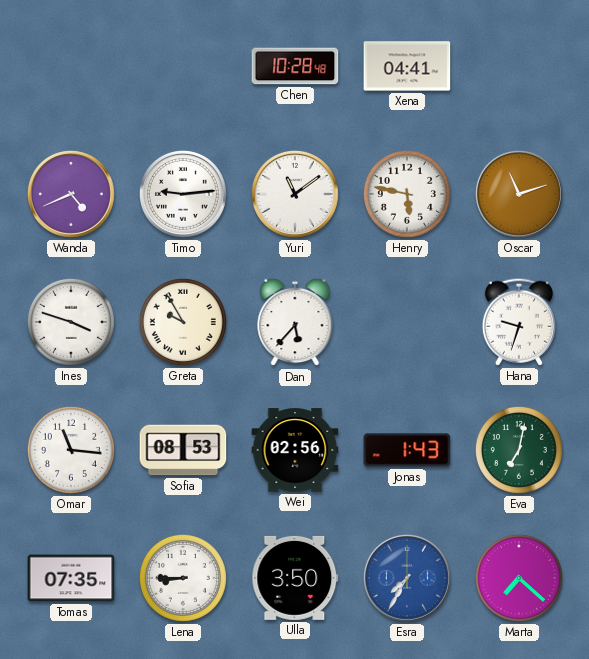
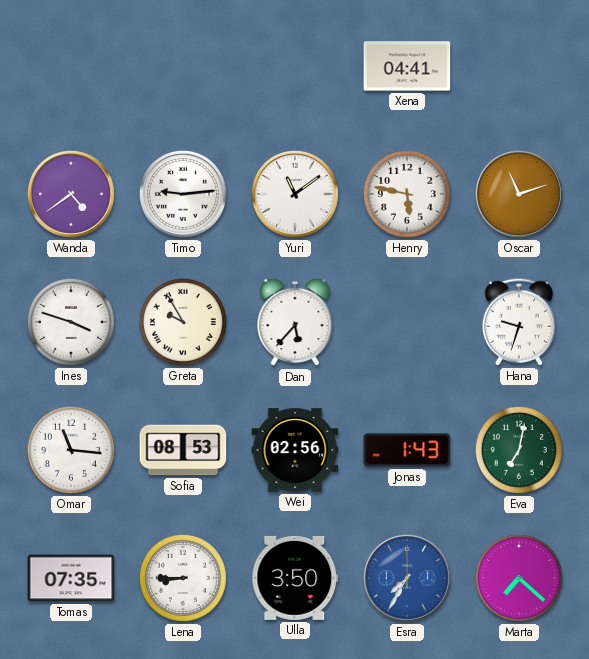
Chen: 10:28 -> none (295, 66)
Wanda: 4:41 -> 4:39 (71, 194)
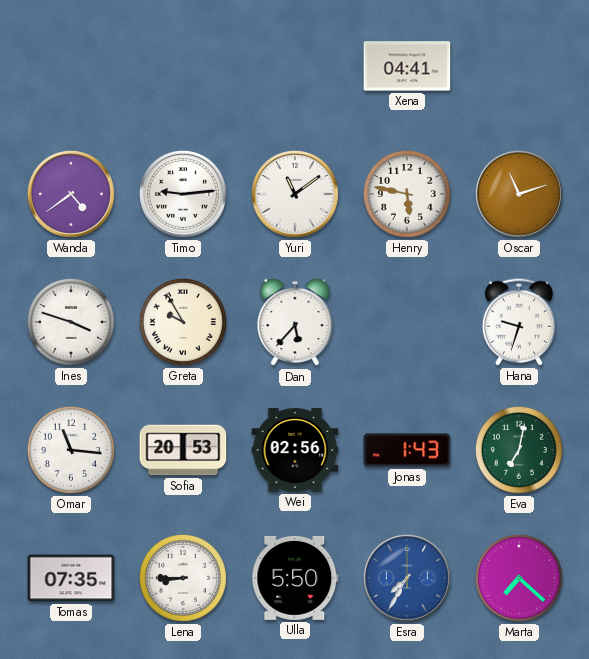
Sofia: 08:53 -> 20:53 (183, 450)
Ulla: 3:50 -> 5:50 (295, 578)
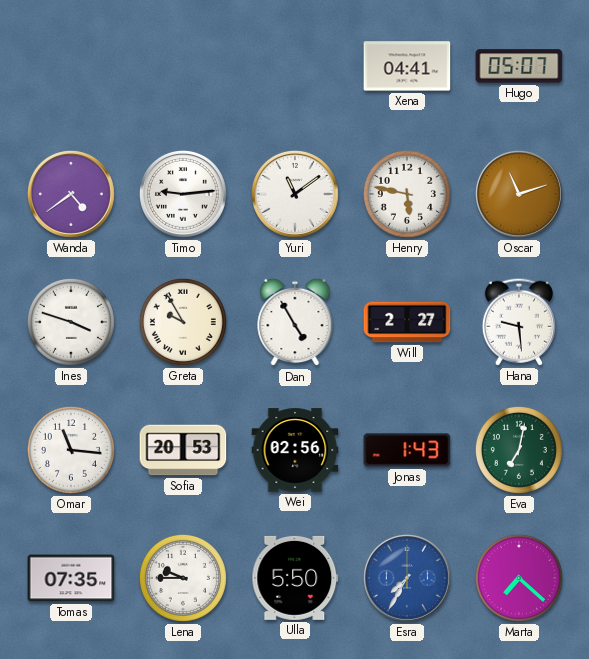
Hugo: none -> 05:07 (519, 66)
Dan: 5:37 -> 4:55 (295, 322)
Will: none -> 2:27 (407, 322)
Hana: 9:33 -> 9:29 (519, 322)
Lena: 8:45 -> 9:45 (183, 578)
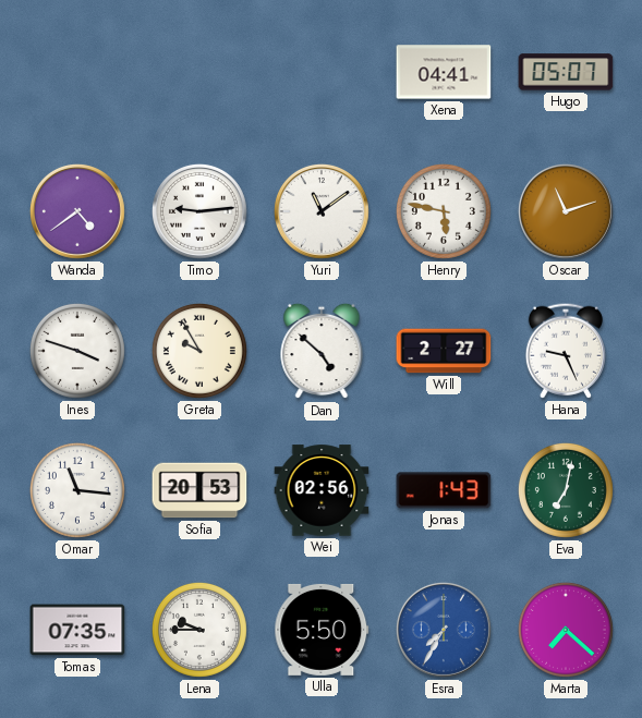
Dan: 4:55 -> 4:52 (322, 351)
Hana: 9:29 -> 9:26 (566, 351)
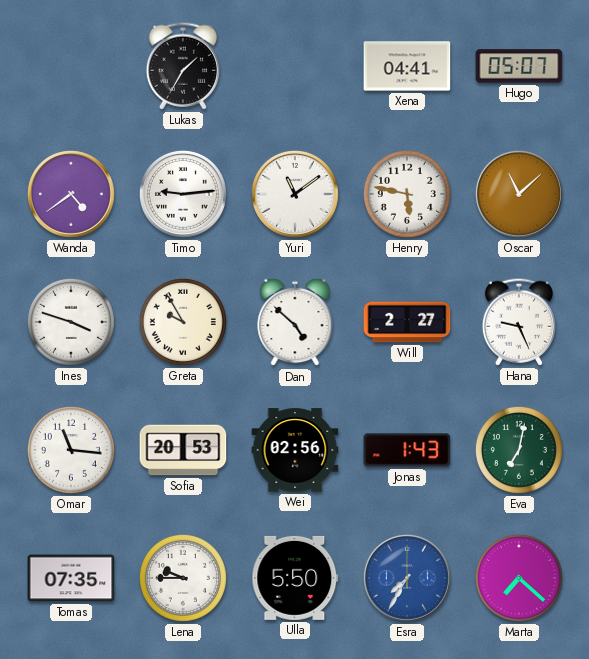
Lukas: none -> 1:35 (183, 66)
Oscar: 11:12 -> 11:08 (519, 194)
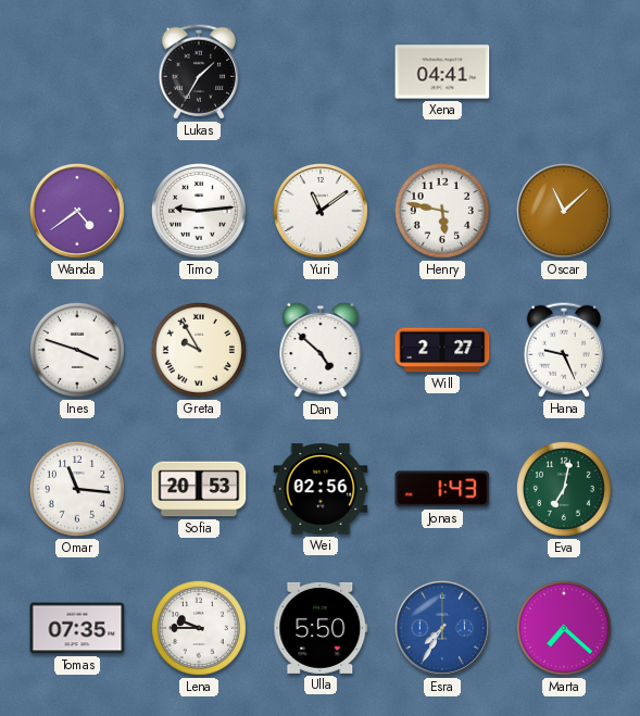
Hugo: 05:07 -> none (519, 66)
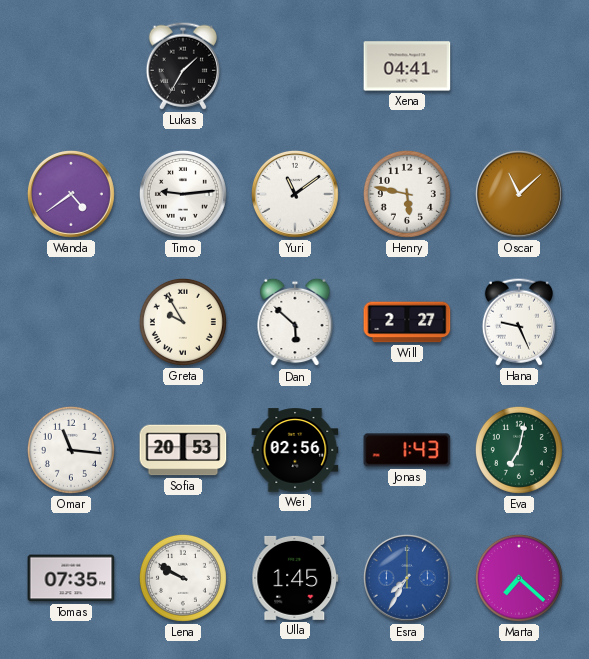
Ines: 3:48 -> none (77, 350)
Dan: 4:52 -> 5:52 (295, 322)
Lena: 9:45 -> 9:50 (183, 578)
Ulla: 5:50 -> 1:45 (295, 578)
